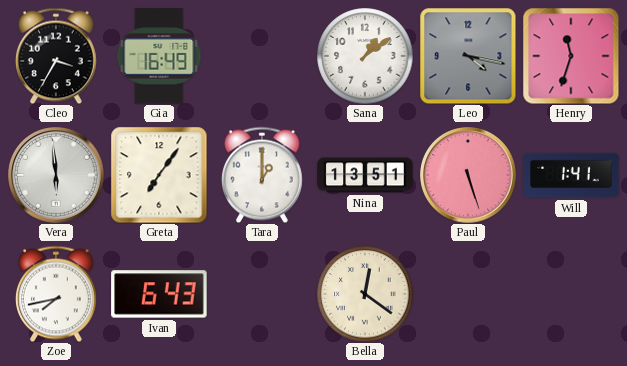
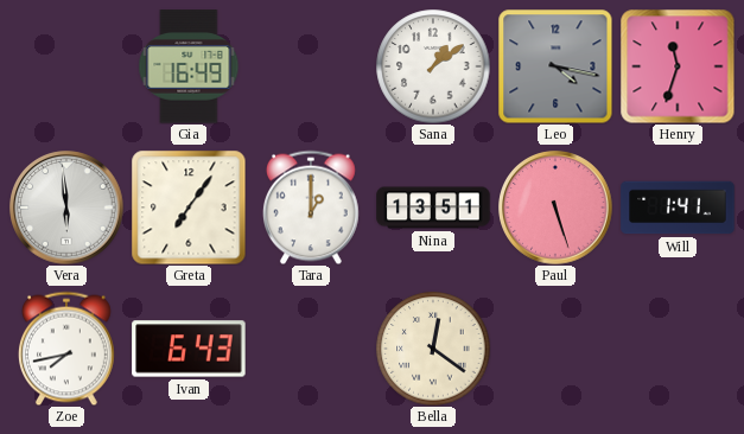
Cleo: 3:35 -> none (56, 56)
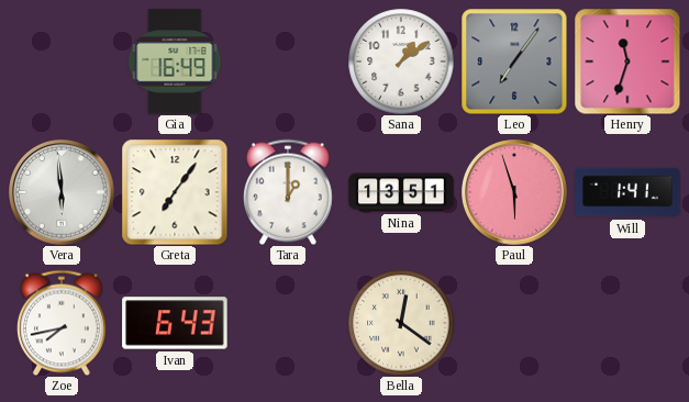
Leo: 4:17 -> 7:06 (514, 62)
Paul: 5:27 -> 5:57 (514, 192)
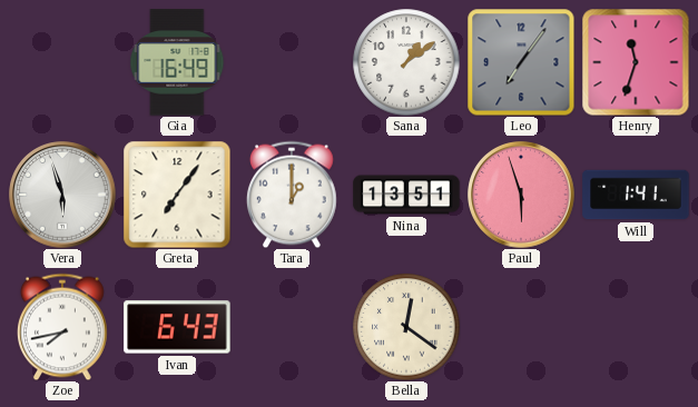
Vera: 5:59 -> 5:57 (62, 195)
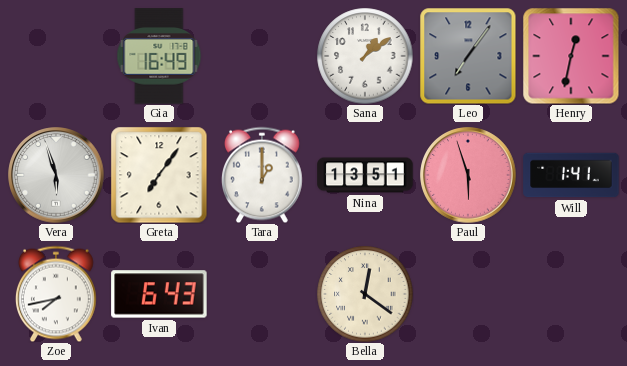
Henry: 11:33 -> 12:32 (571, 56)
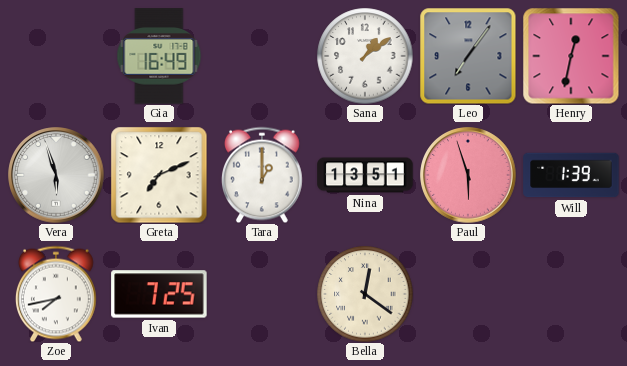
Greta: 7:06 -> 7:11 (159, 175)
Will: 1:41 -> 1:39 (571, 175)
Ivan: 6:43 -> 7:25 (159, 294)
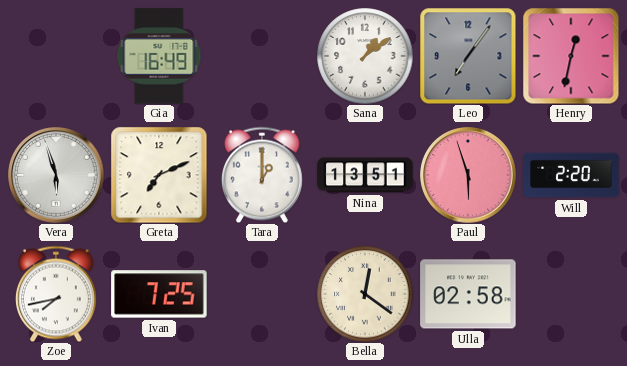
Will: 1:39 -> 2:20 (571, 175)
Ulla: none -> 02:58 (468, 294)
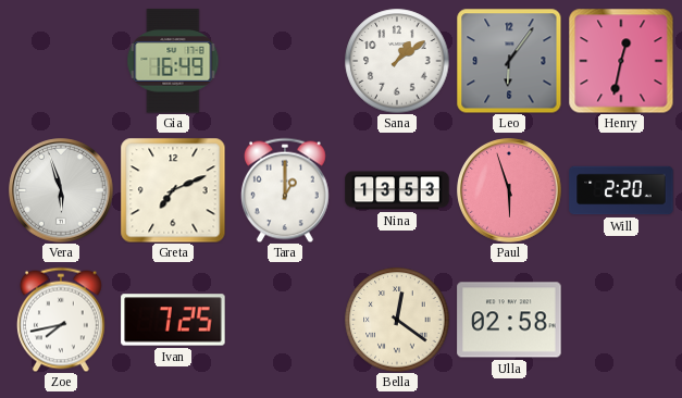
Leo: 7:06 -> 6:06 (509, 61)
Nina: 13:51 -> 13:53 (397, 190)
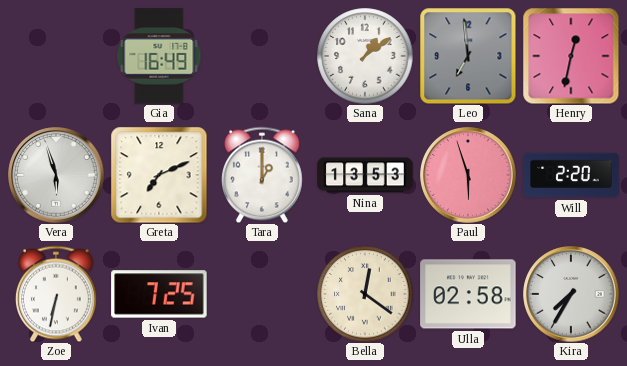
Leo: 6:06 -> 6:59 (468, 56)
Zoe: 7:43 -> 6:32 (56, 294)
Kira: none -> 7:35 (571, 294)
